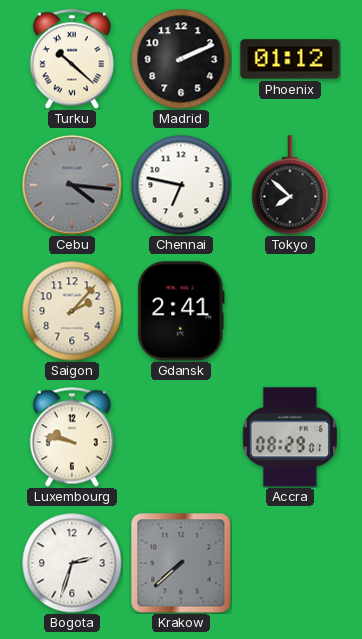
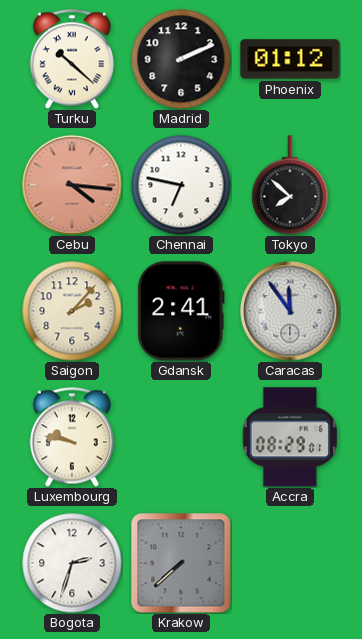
Cebu dial: grey -> salmon (72, 185)
Caracas: none -> 11:54 (290, 311)
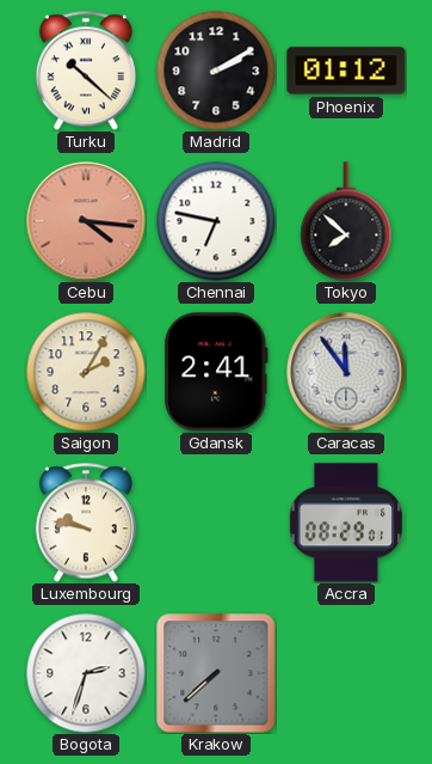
Madrid: 2:11 -> 2:10 (216, 71)
Saigon: 2:07 -> 2:05 (86, 372)
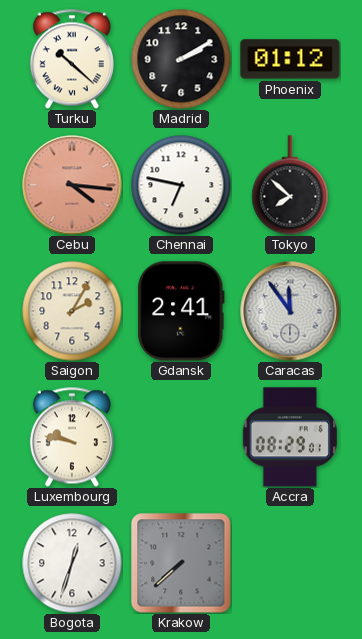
Bogota: 2:33 -> 12:33 (72, 563)
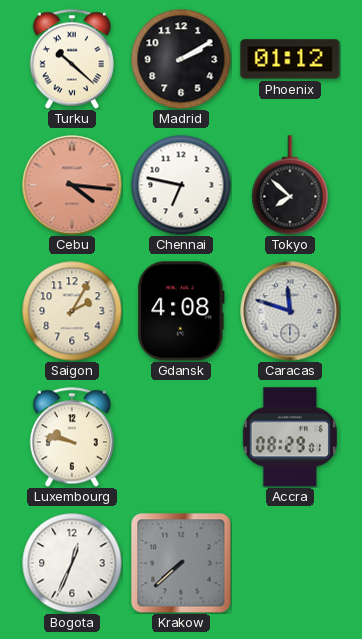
Gdansk: 2:41 -> 4:08 (181, 311)
Caracas: 11:54 -> 11:48 (290, 311)
Bogota: 12:33 -> 12:34 (72, 563)
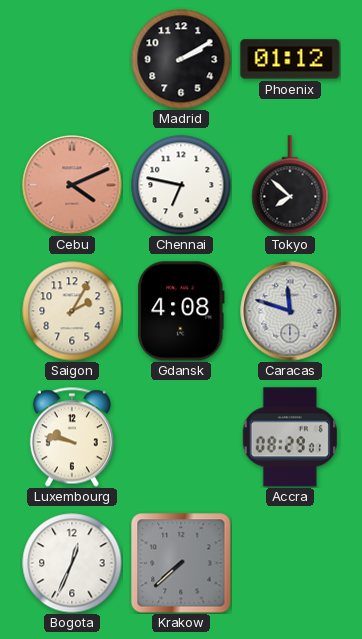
Turku: 10:22 -> none (72, 59)
Cebu: 4:16 -> 4:11 (72, 185)
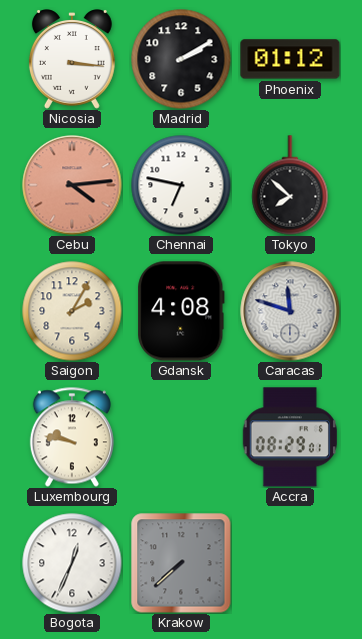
Nicosia: none -> 3:16 (72, 59)
Cebu: 4:11 -> 4:14 (72, 185)
